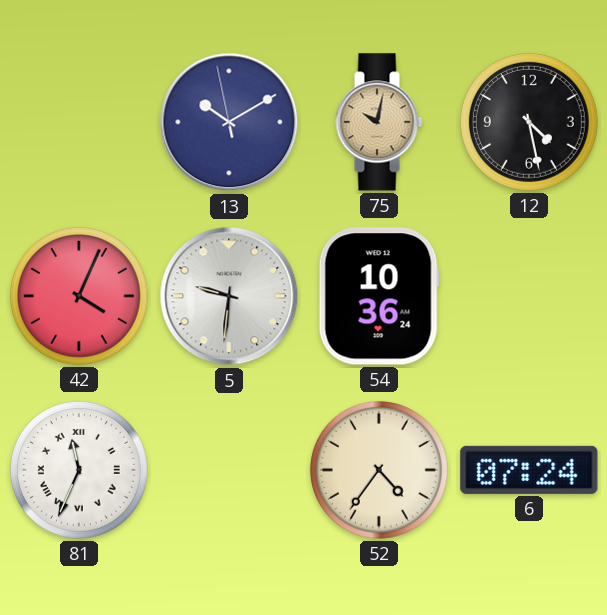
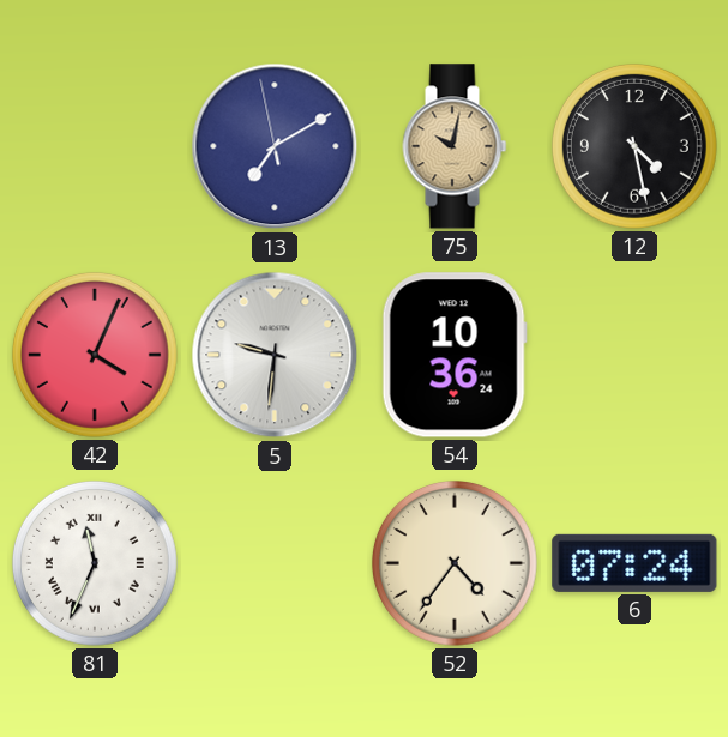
13: 10:09 -> 7:09 (275, 146)
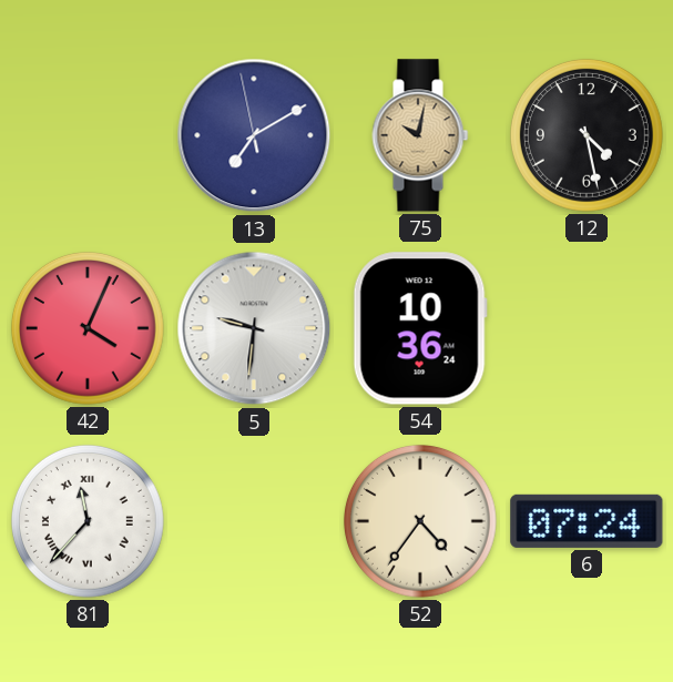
81: 11:34 -> 11:37 (88, 521)
